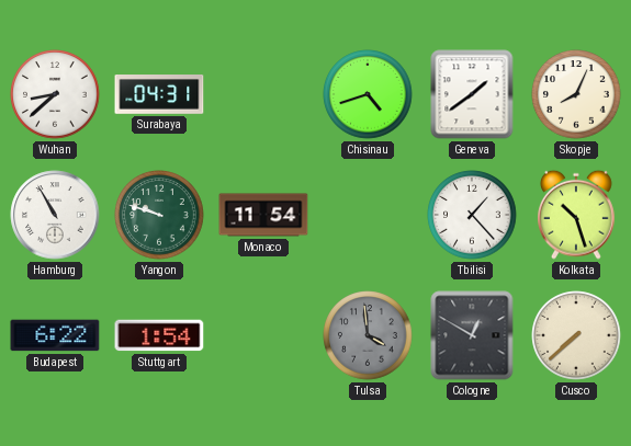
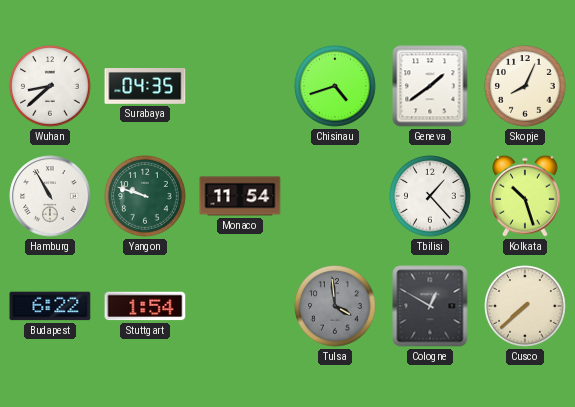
Surabaya: 04:31 -> 04:35 (145, 87)
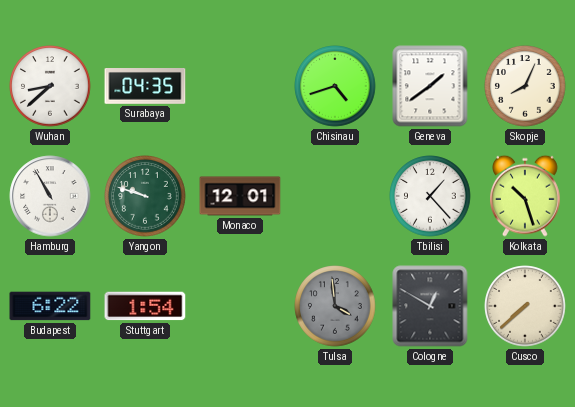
Monaco: 11:54 -> 12:01 (240, 196)
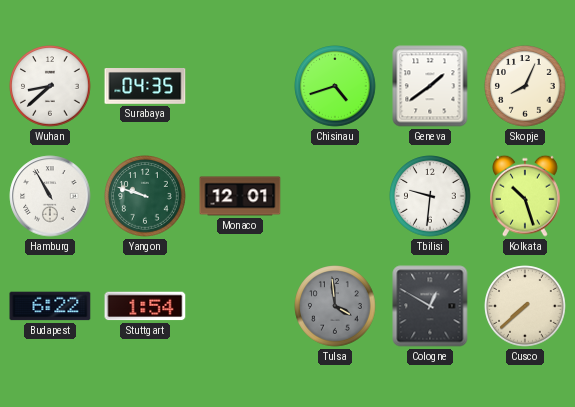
Tbilisi: 1:23 -> 9:31 (430, 196)
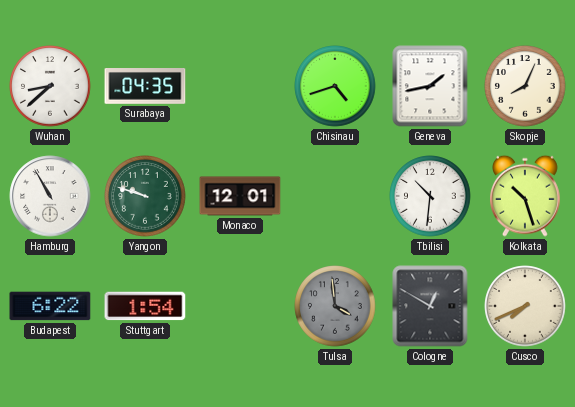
Geneva: 1:39 -> 1:43 (430, 86)
Tbilisi: 9:31 -> 10:31 (430, 196)
Cusco: 7:38 -> 7:41 (525, 306)
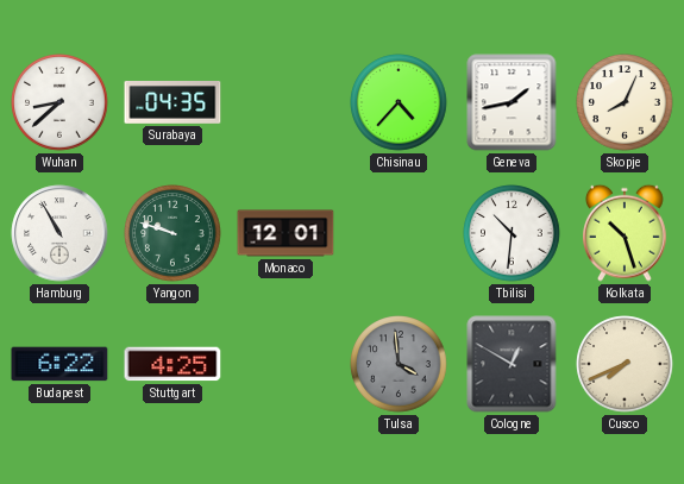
Chisinau: 4:42 -> 4:37 (399, 102)
Stuttgart: 1:54 -> 4:25 (172, 364)
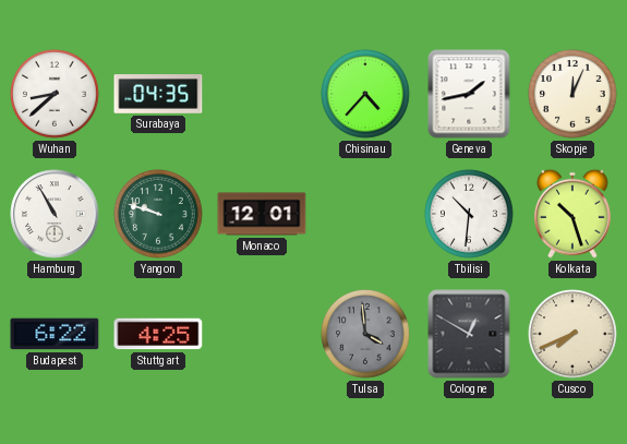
Skopje: 8:04 -> 12:04 (572, 94)
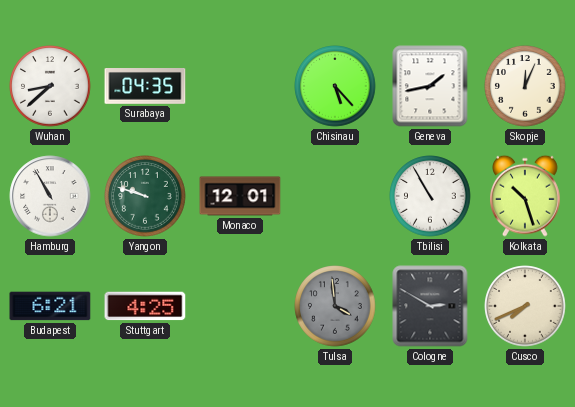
Chisinau: 4:37 -> 5:23 (335, 86)
Tbilisi: 10:31 -> 10:55 (430, 196)
Budapest: 6:22 -> 6:21 (50, 306)
Cologne: 12:50 -> 2:50 (430, 306)
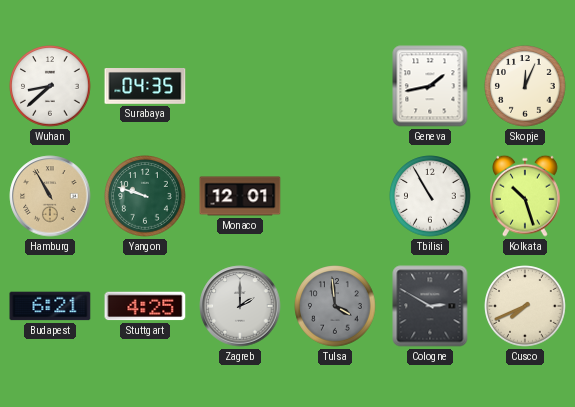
Chisinau: 5:23 -> none (335, 86)
Hamburg dial: white -> champagne (50, 196)
Zagreb: none -> 2:00 (240, 306)
